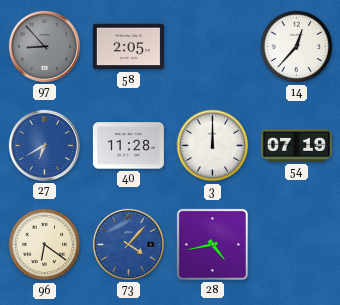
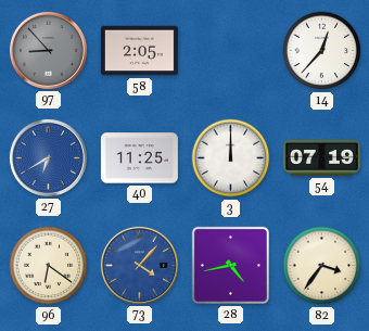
40: 11:28 -> 11:25 (139, 158)
82: none -> 3:36 (322, 266)
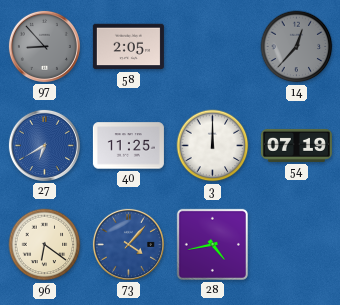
14 dial: white -> grey (297, 47)
82: 3:36 -> none (322, 266)
